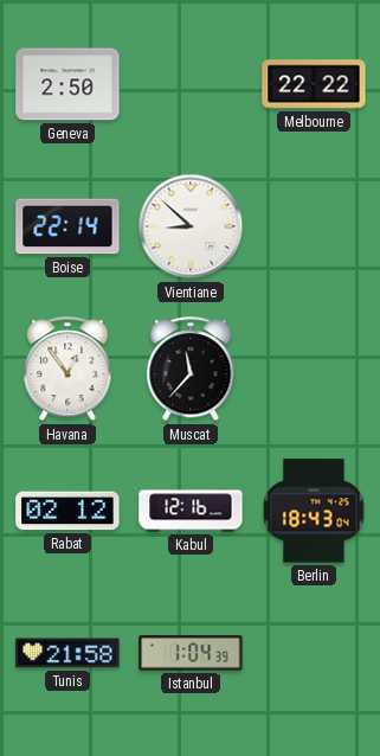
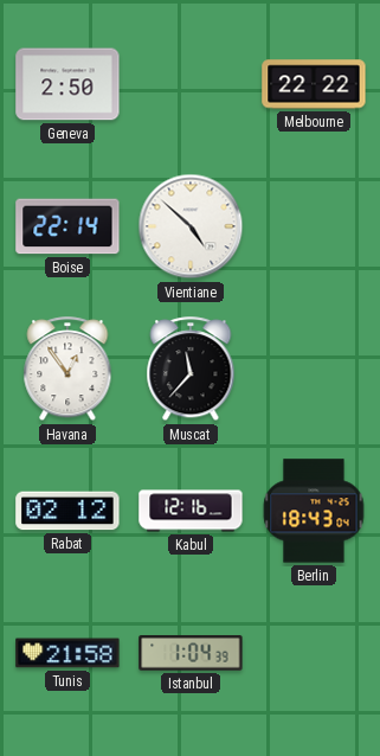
Vientiane: 8:52 -> 4:52 (191, 226)
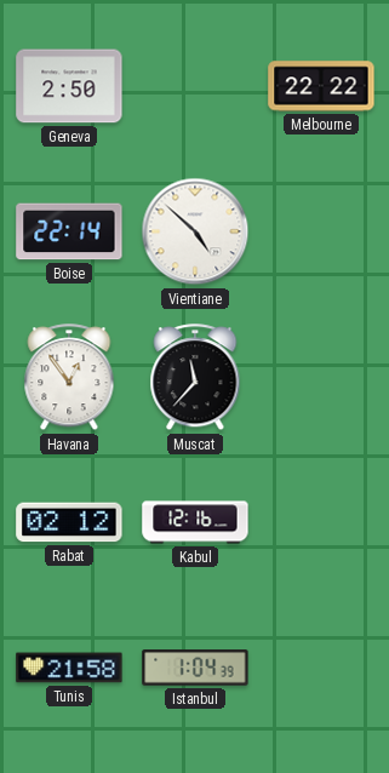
Berlin: 18:43 -> none (314, 511)
